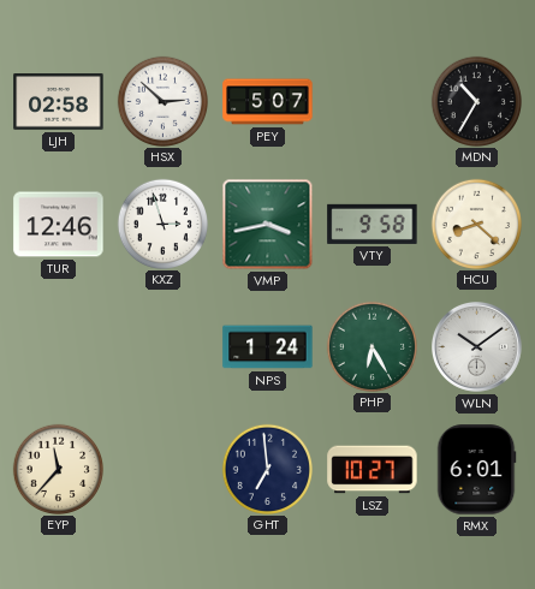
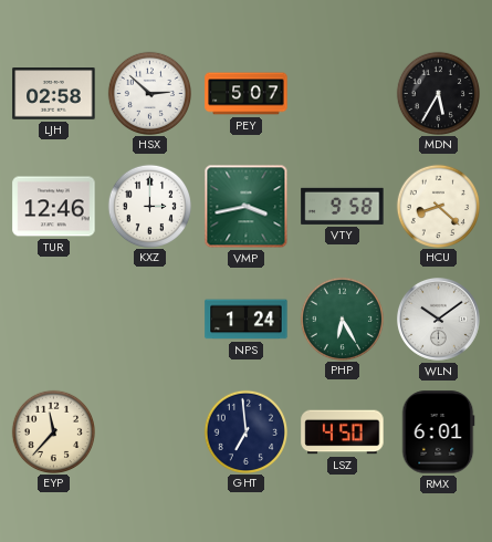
MDN: 10:35 -> 5:35 (438, 93)
KXZ: 2:57 -> 3:00 (149, 206)
LSZ: 10:27 -> 4:50 (343, 432)
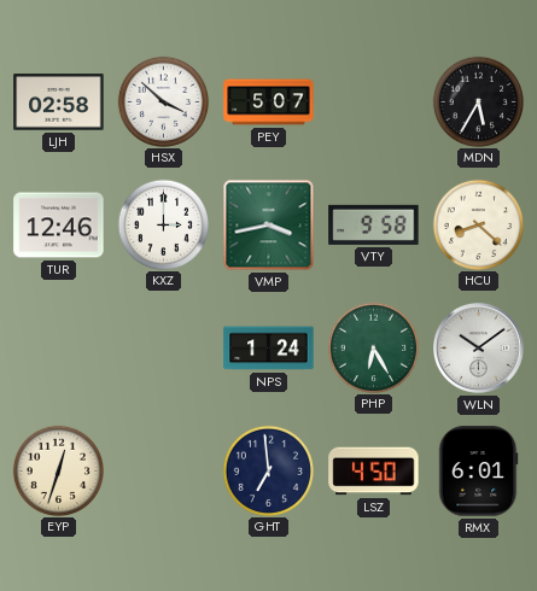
HSX: 2:52 -> 3:52 (163, 101)
EYP: 11:37 -> 12:33 (58, 470)
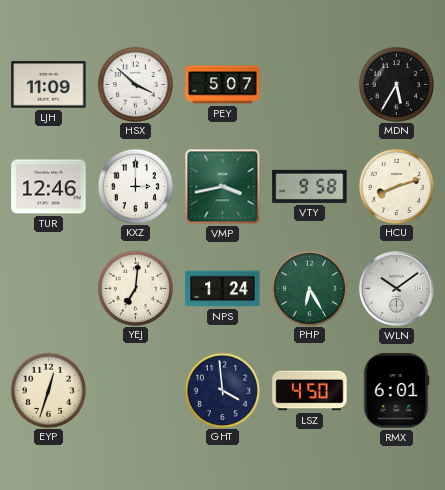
LJH: 02:58 -> 11:09 (49, 85)
HCU: 8:22 -> 8:12 (396, 186)
YEJ: none -> 7:01 (135, 288)
GHT: 6:59 -> 3:59 (222, 390)
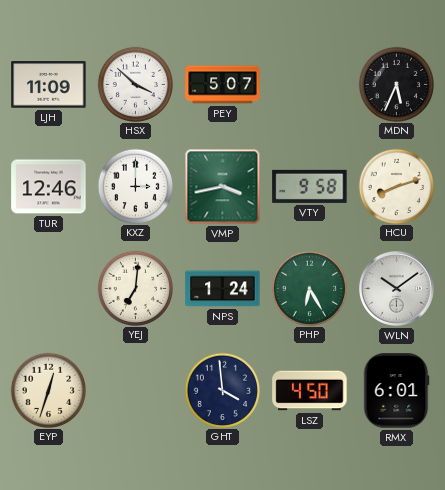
MDN: 5:35 -> 5:34 (396, 84)
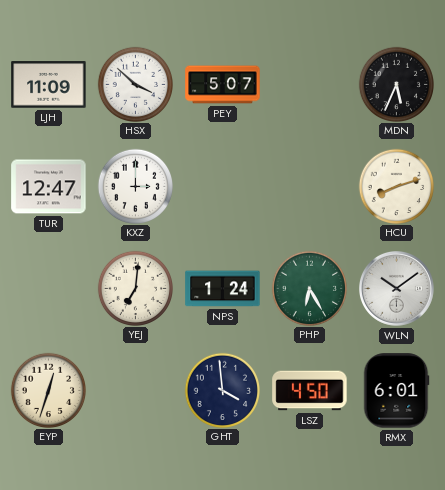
TUR: 12:46 -> 12:47 (49, 187)
VMP: 3:43 -> none (223, 187)
VTY: 9:58 -> none (310, 186)
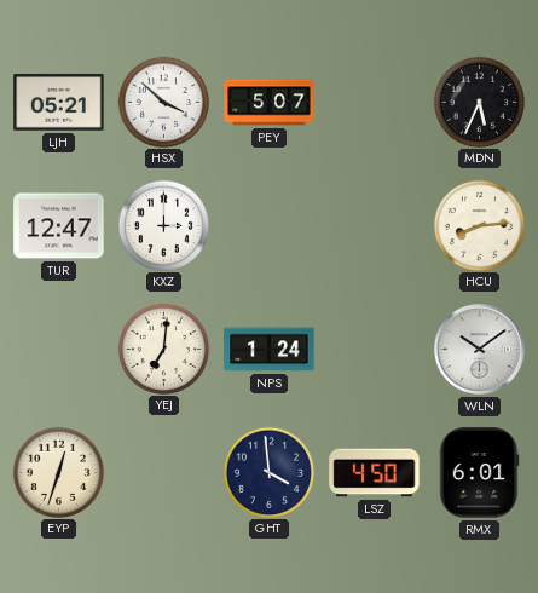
LJH: 11:09 -> 05:21 (59, 103)
HCU: 8:12 -> 8:14 (479, 225)
PHP: 6:25 -> none (309, 288)
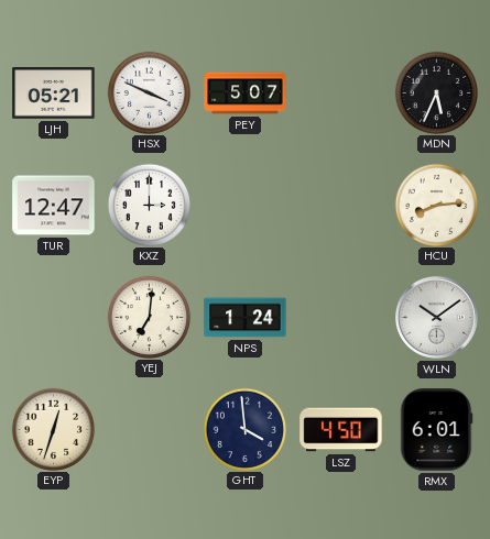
HSX: 3:52 -> 3:49 (149, 92)
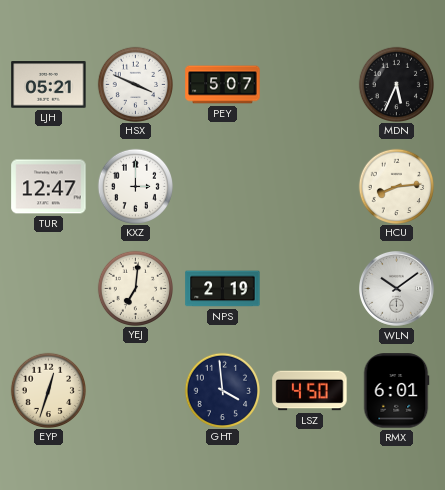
NPS: 1:24 -> 2:19 (223, 289)
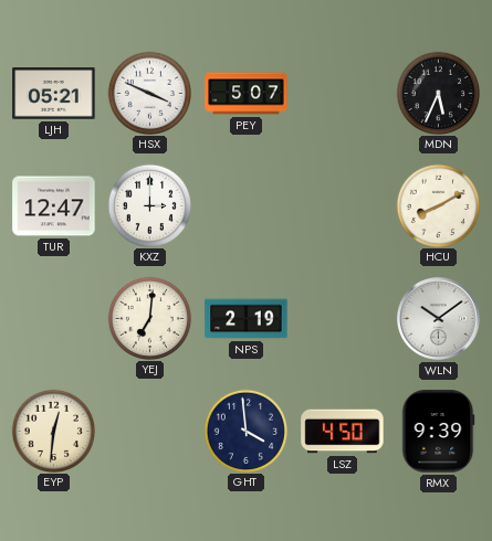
HCU: 8:14 -> 8:10 (438, 205)
EYP: 12:33 -> 12:31 (53, 431)
RMX: 6:01 -> 9:39 (438, 432)
